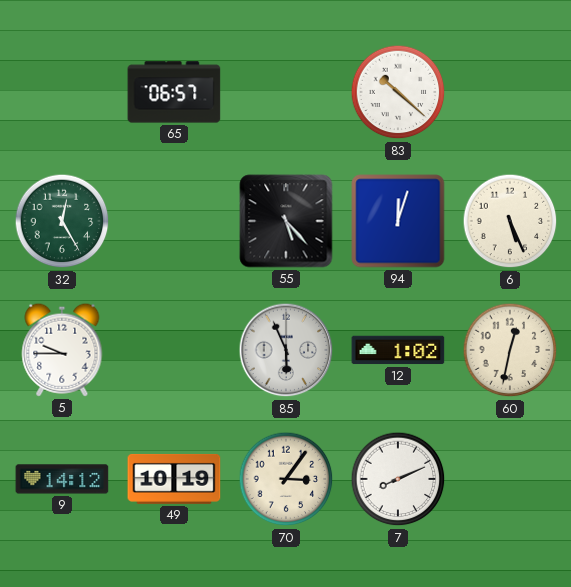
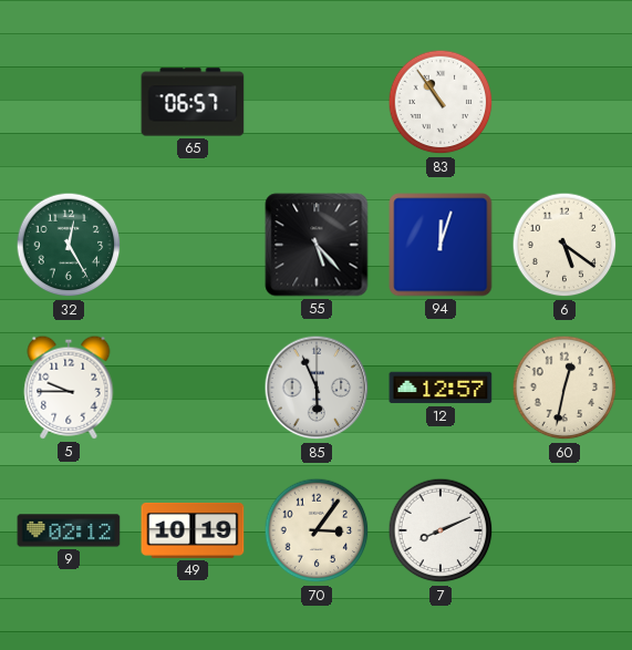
83: 10:22 -> 10:54 (441, 102)
6: 5:26 -> 5:21 (564, 245)
12: 1:02 -> 12:57 (441, 388)
9: 14:12 -> 02:12 (69, 530)
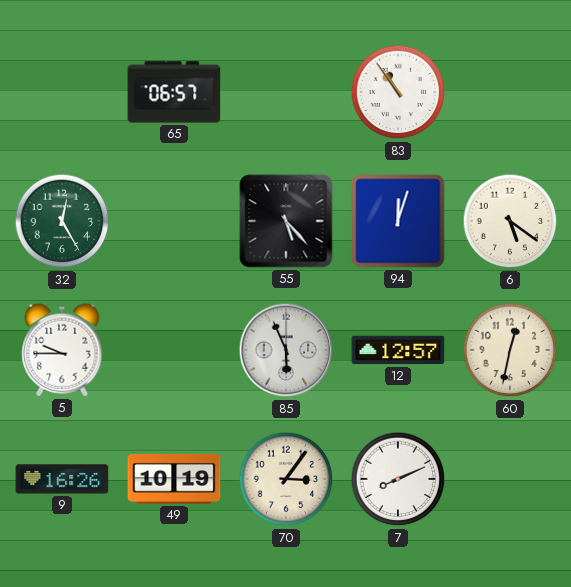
9: 02:12 -> 16:26 (62, 479)
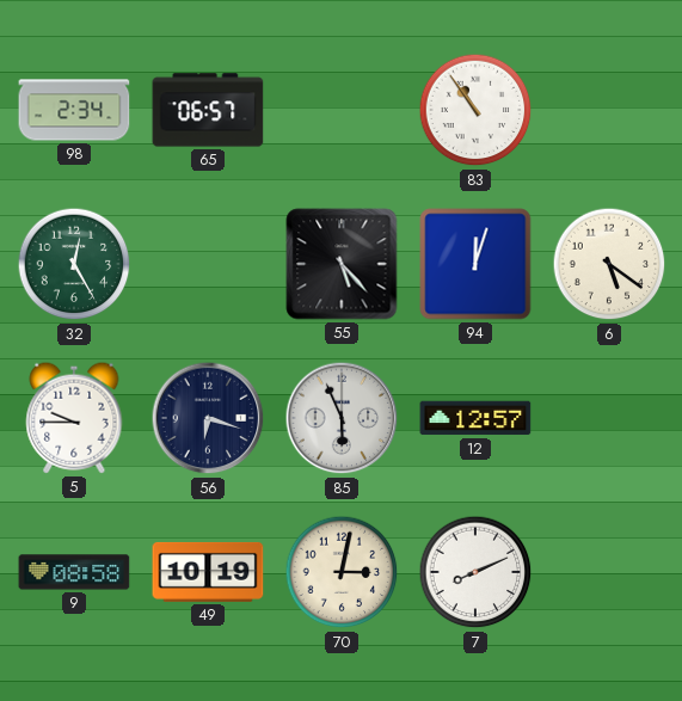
98: none -> 2:34 (74, 110)
56: none -> 6:18 (208, 418)
60: 12:32 -> none (510, 350)
9: 16:26 -> 08:58 (74, 572)
70: 3:06 -> 3:02 (342, 572)
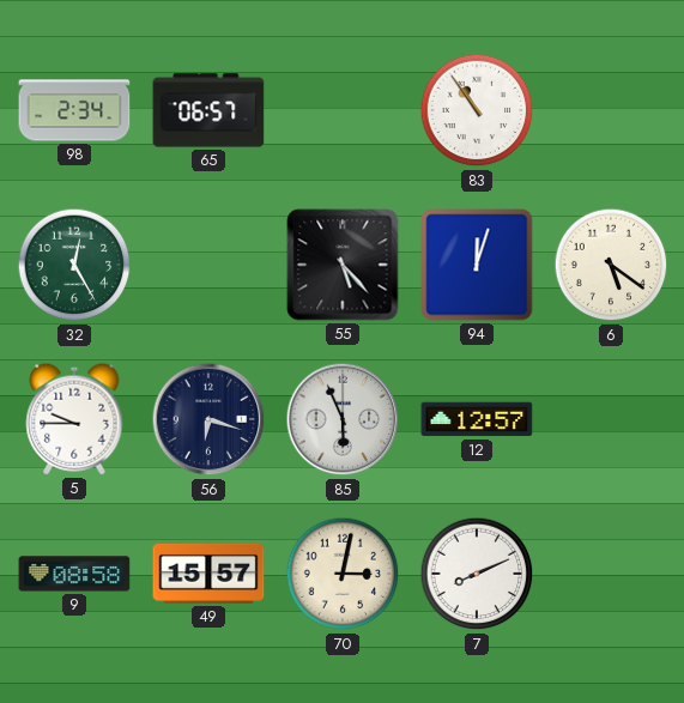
49: 10:19 -> 15:57 (208, 574)
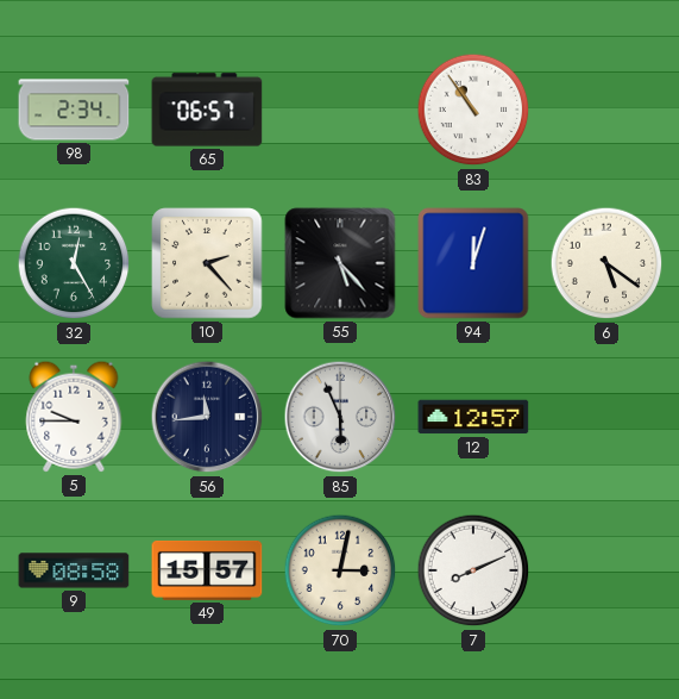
10: none -> 2:23 (207, 263)
56: 6:18 -> 11:44 (207, 417)
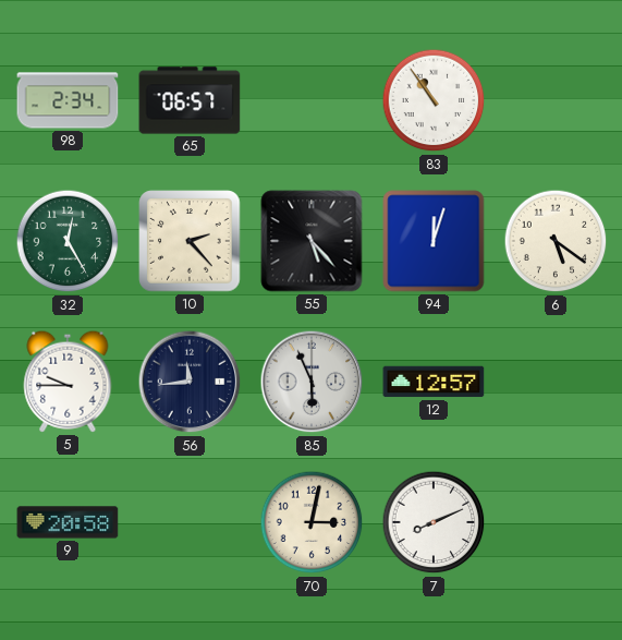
9: 08:58 -> 20:58 (68, 522)
49: 15:57 -> none (207, 570)
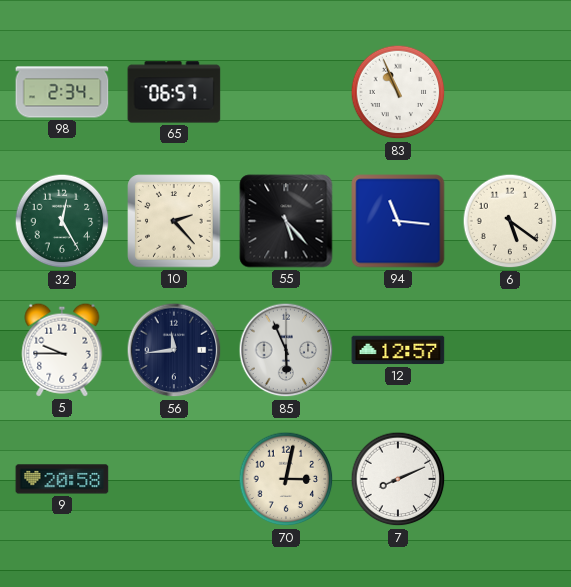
83: 10:54 -> 10:56 (398, 92)
94: 12:03 -> 11:16 (398, 221)
